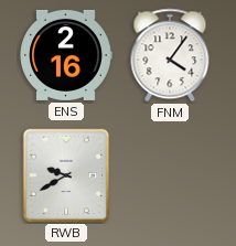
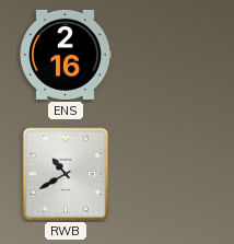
FNM: 4:06 -> none (170, 55)
RWB: 9:40 -> 10:40 (66, 174)
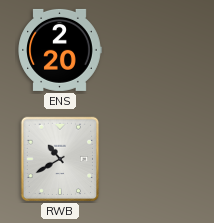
ENS: 2:16 -> 2:20 (60, 50)
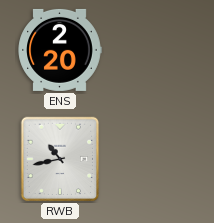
RWB: 10:40 -> 10:43 (60, 159)
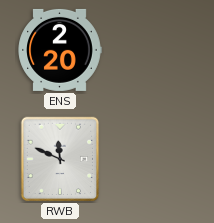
RWB: 10:43 -> 11:49 (60, 159)
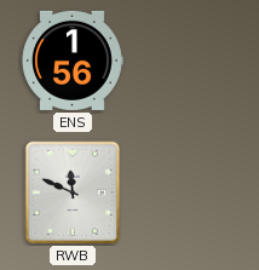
ENS: 2:20 -> 1:56 (73, 61)
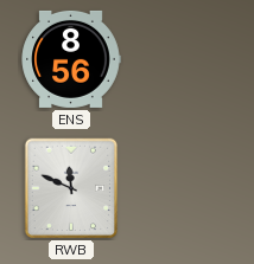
ENS: 1:56 -> 8:56 (71, 59)
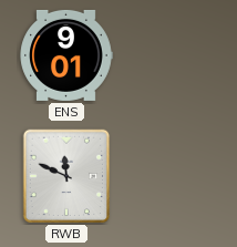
ENS: 8:56 -> 9:01 (66, 55)
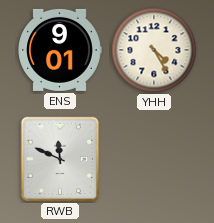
YHH: none -> 4:25 (154, 50)
